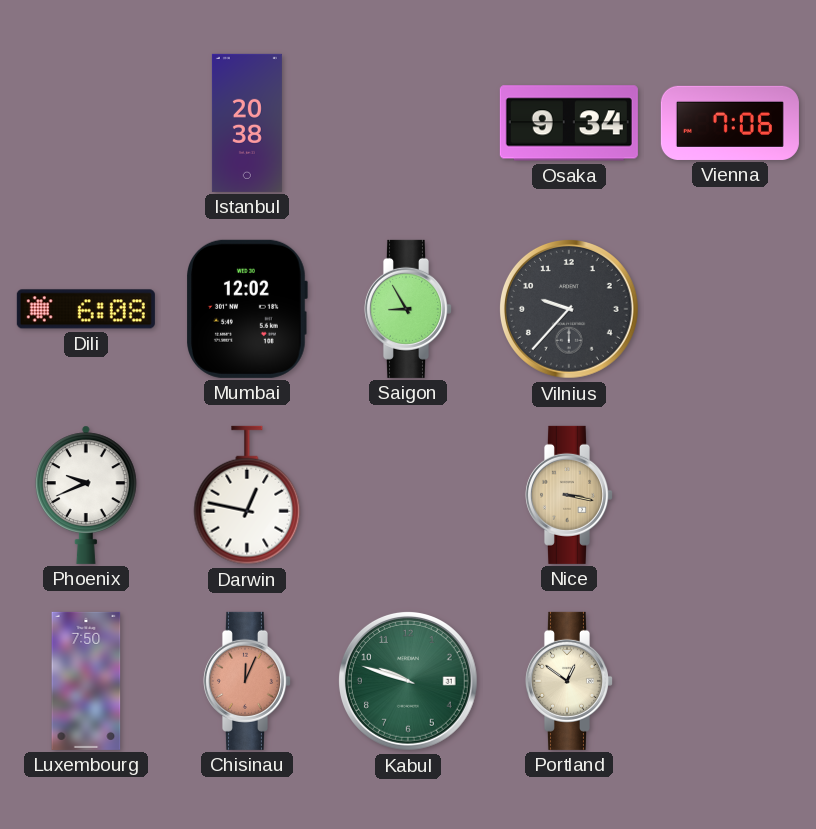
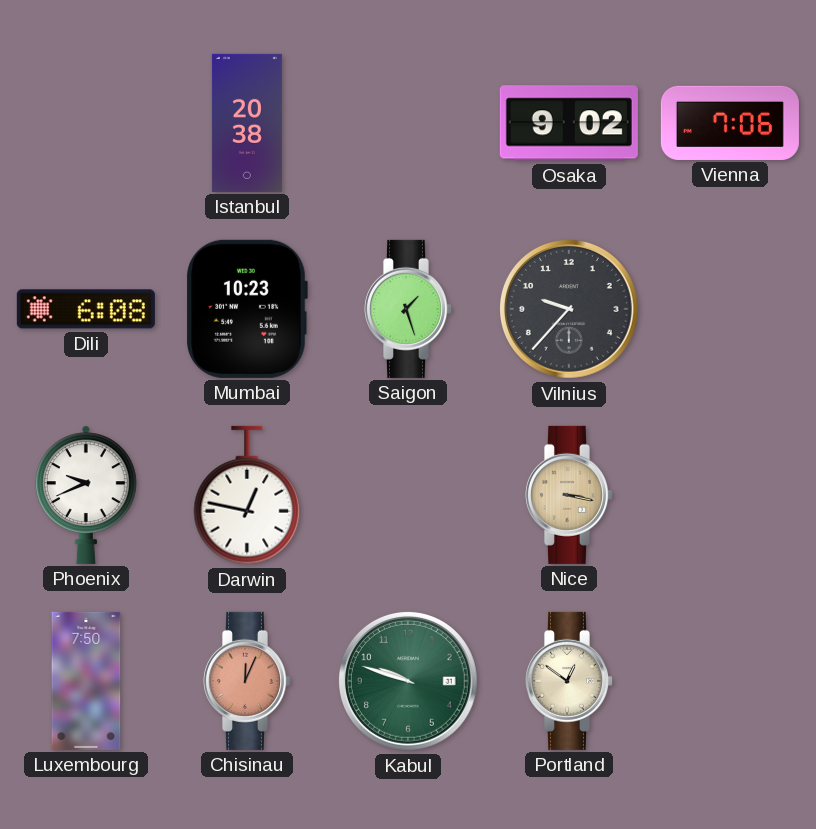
Osaka: 9:34 -> 9:02 (569, 123)
Mumbai: 12:02 -> 10:23 (247, 309)
Saigon: 8:55 -> 1:27 (407, 309)
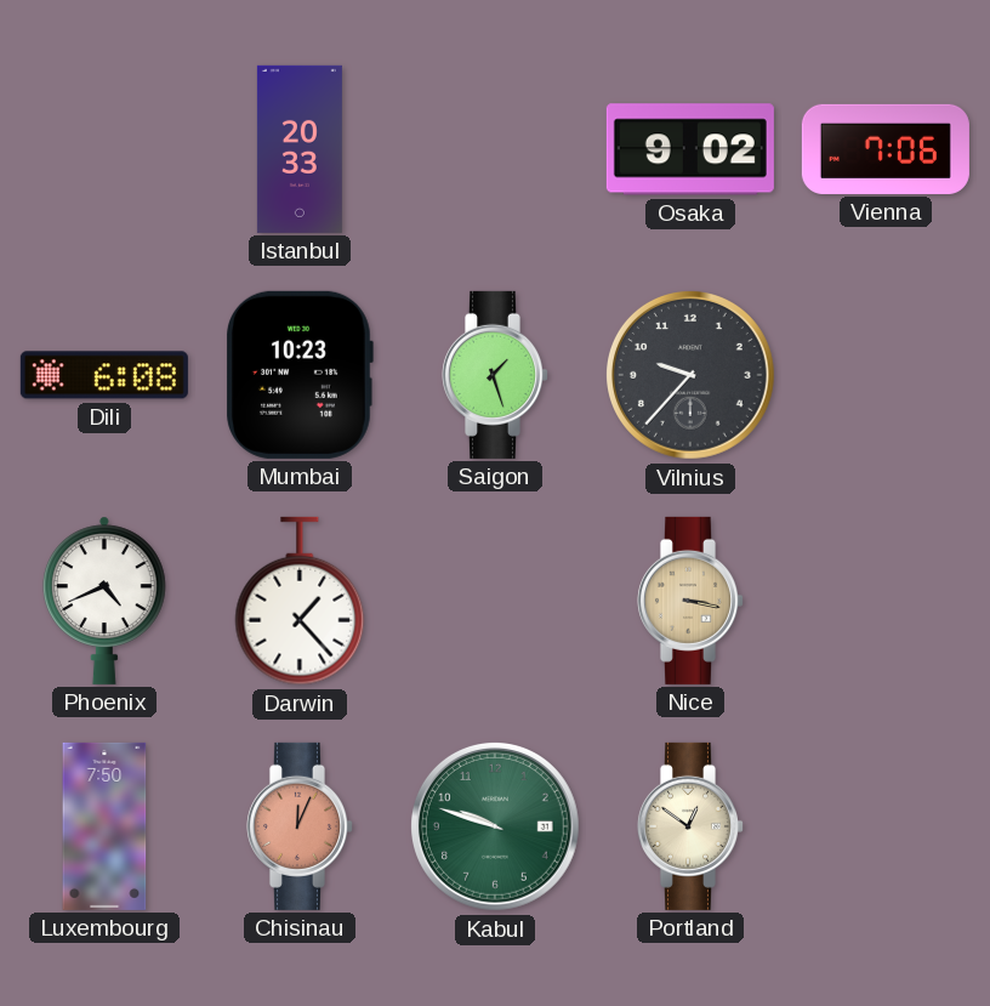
Istanbul: 20:38 -> 20:33 (300, 149)
Phoenix: 9:41 -> 4:41 (104, 601)
Darwin: 12:47 -> 1:23 (300, 601)
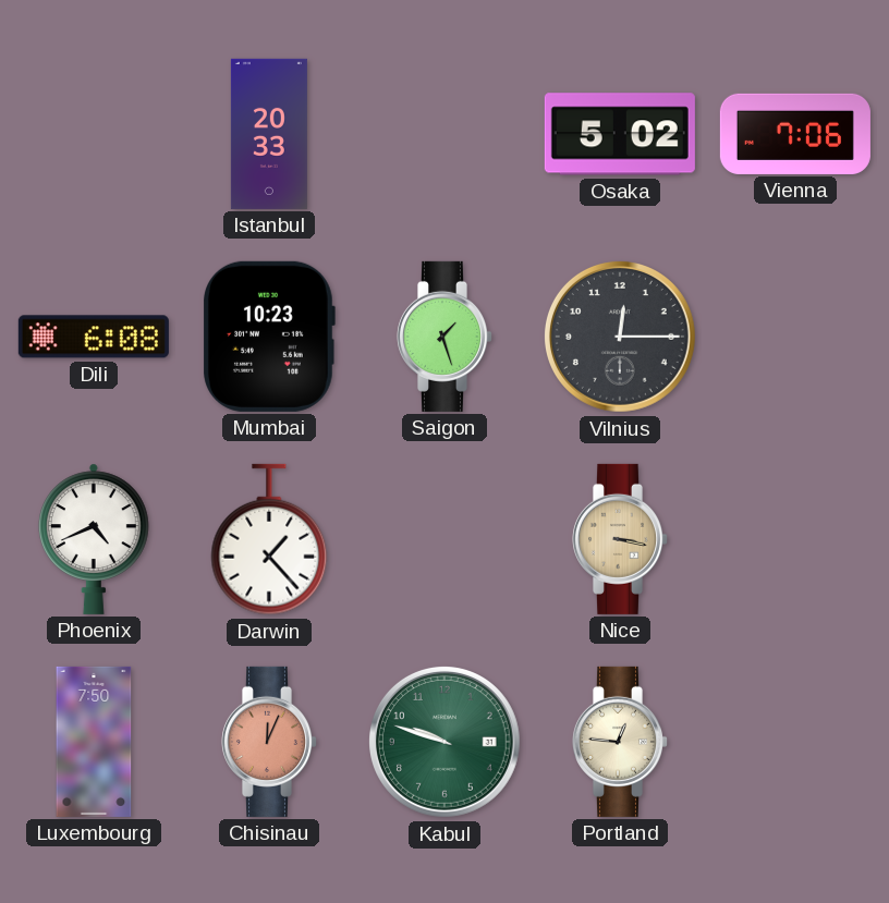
Osaka: 9:02 -> 5:02 (620, 134)
Vilnius: 9:37 -> 12:15 (620, 337)
Portland: 12:51 -> 12:46 (619, 742)
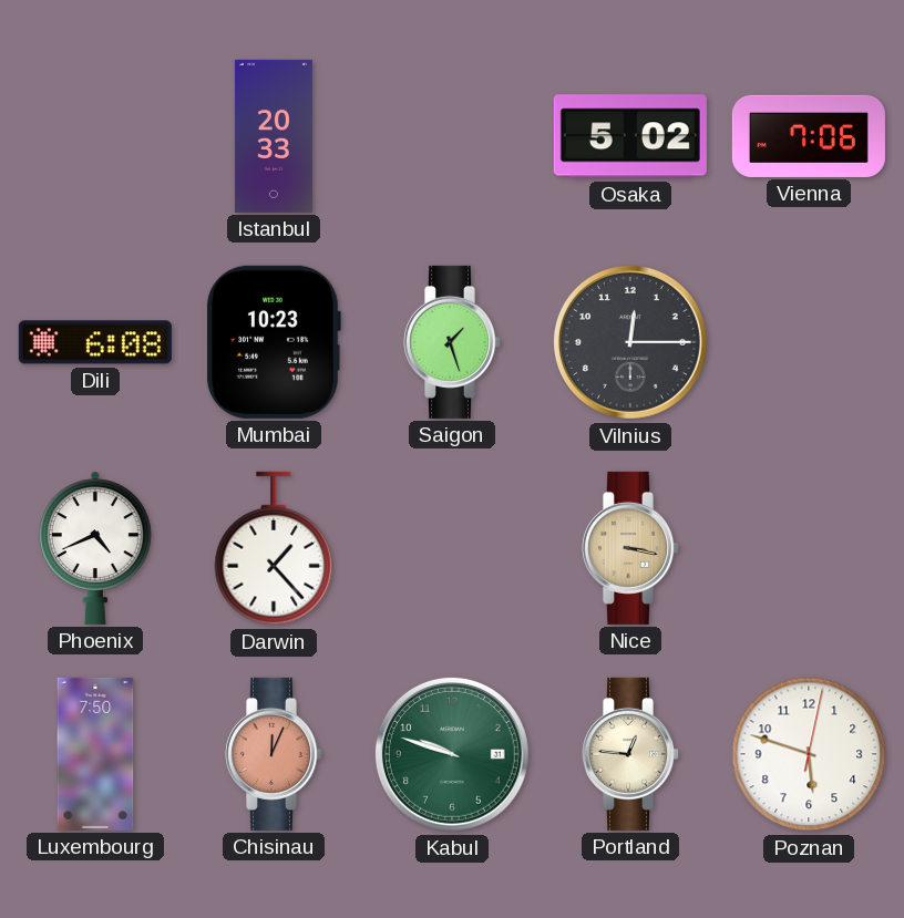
Poznan: none -> 5:48 (809, 754)
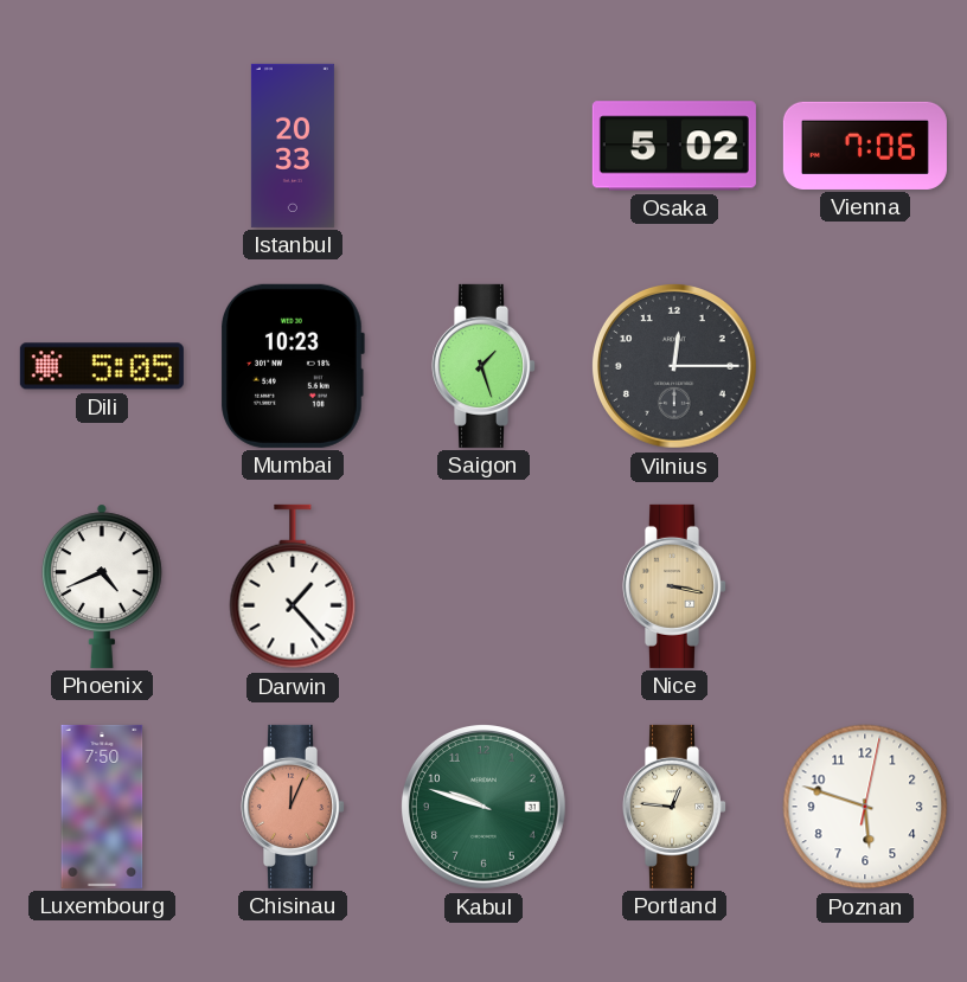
Dili: 6:08 -> 5:05 (102, 366)
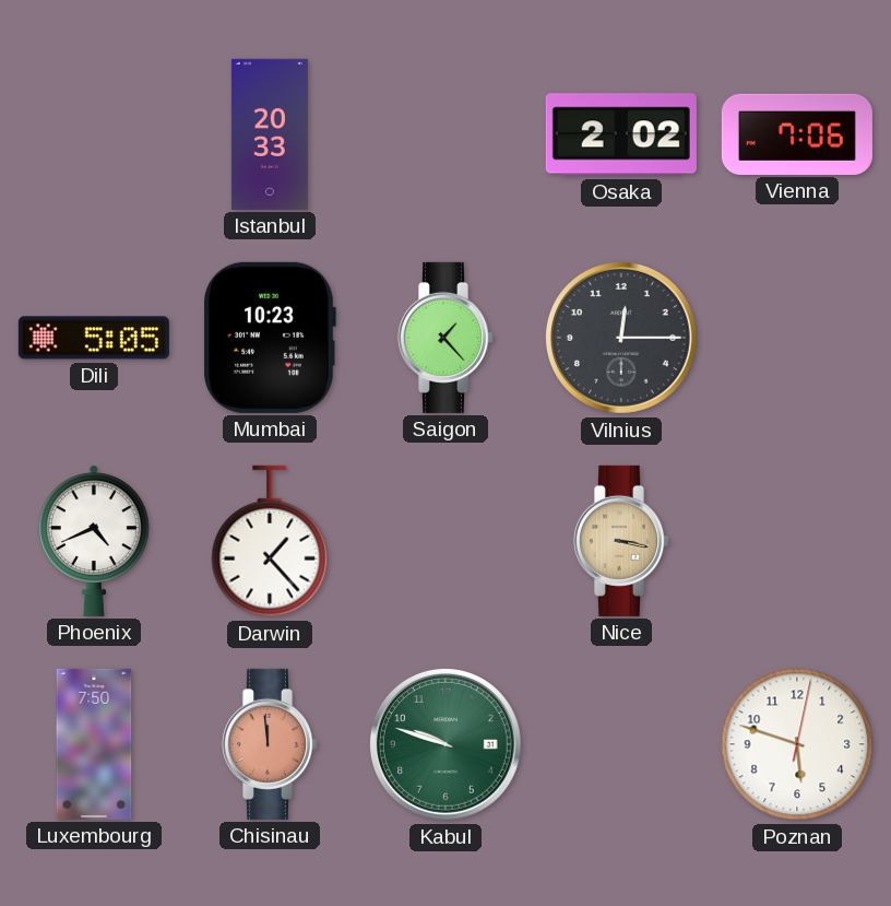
Osaka: 5:02 -> 2:02 (621, 134)
Saigon: 1:27 -> 1:23 (444, 338)
Chisinau: 12:04 -> 11:59 (269, 744)
Portland: 12:46 -> none (673, 807)
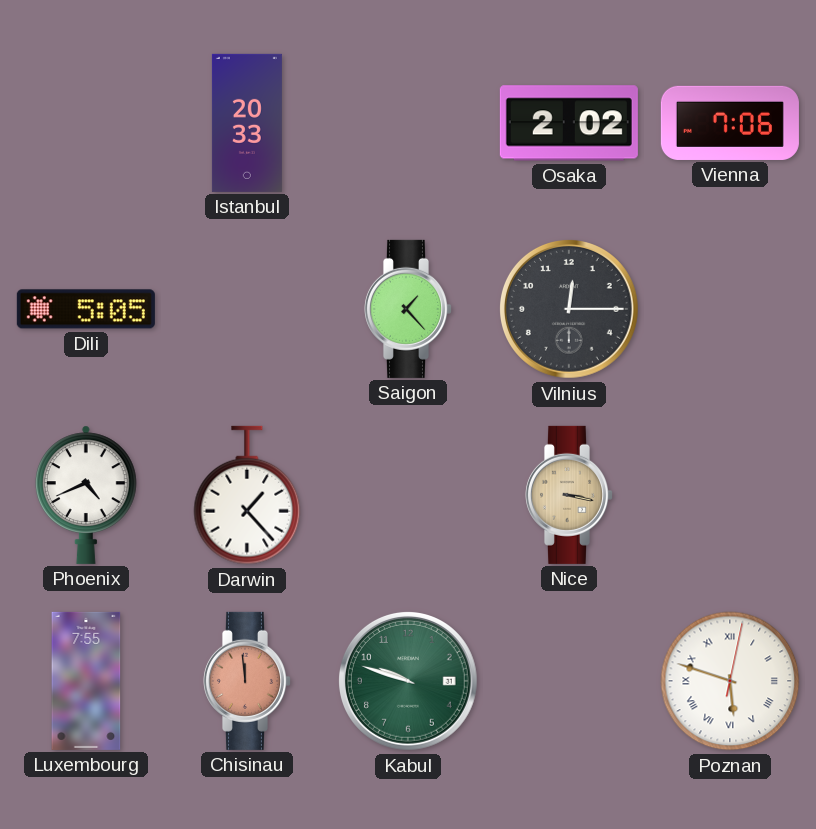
Mumbai: 10:23 -> none (270, 338)
Luxembourg: 7:50 -> 7:55 (86, 681)
Poznan numerals: Arabic -> Roman (730, 681)
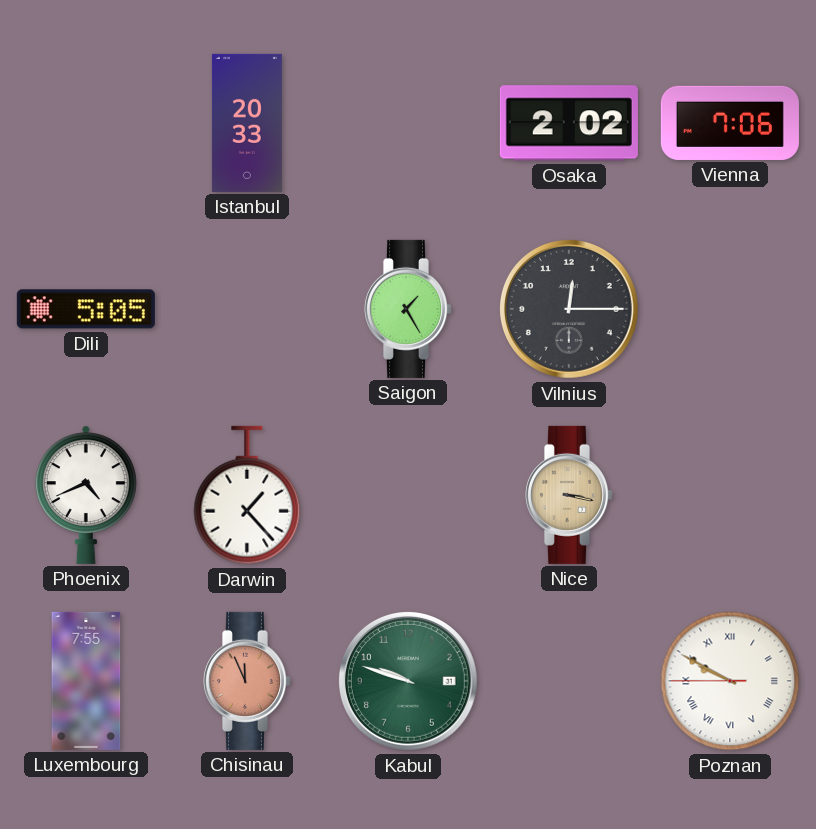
Saigon: 1:23 -> 1:25 (407, 309)
Chisinau: 11:59 -> 11:56 (246, 681)
Poznan: 5:48 -> 9:49 (730, 681)
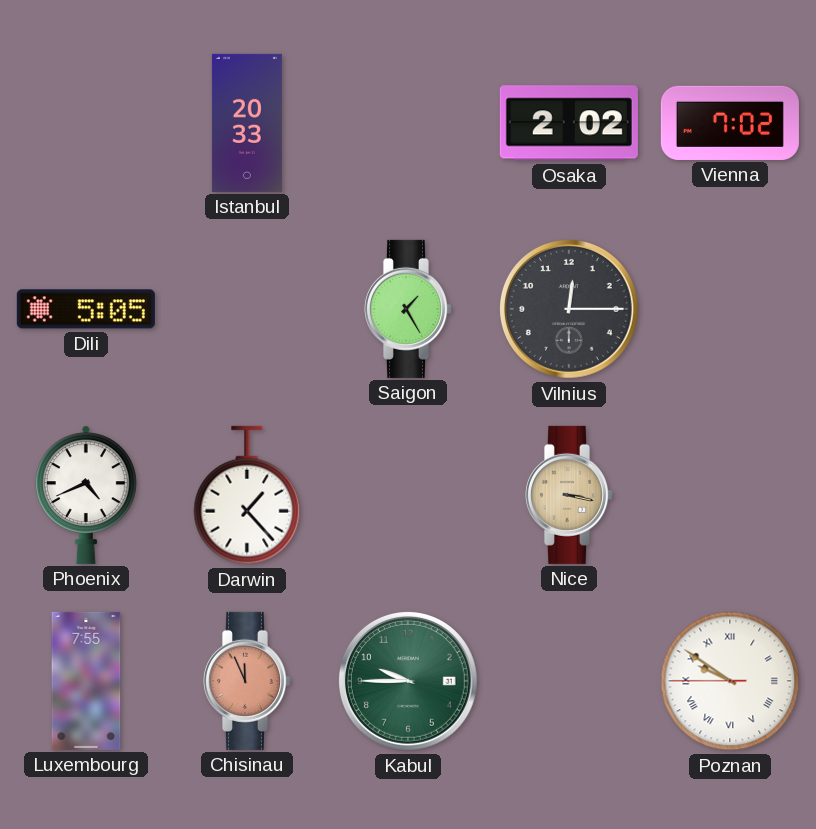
Vienna: 7:06 -> 7:02 (730, 123)
Kabul: 9:48 -> 9:45 (408, 681)
Poznan: 9:49 -> 9:50 (730, 681)
